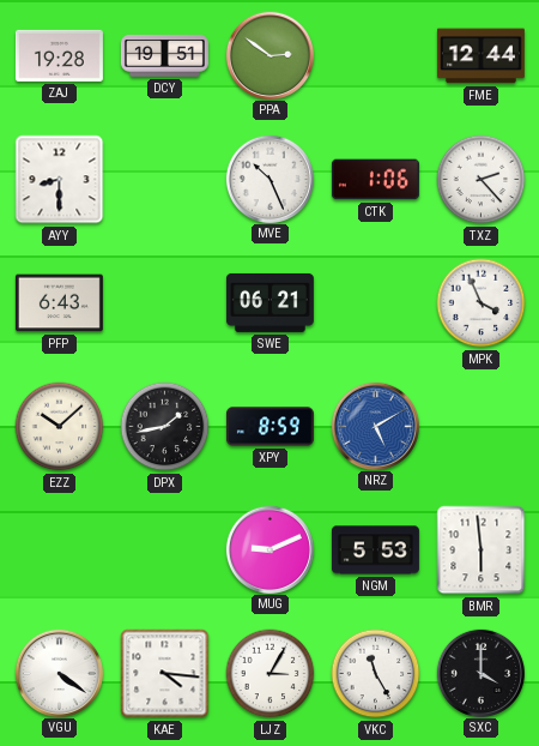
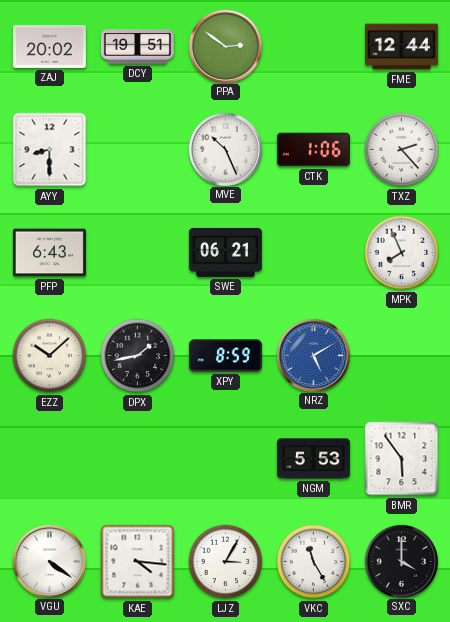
ZAJ: 19:28 -> 20:02 (49, 46)
MPK: 3:56 -> 7:56 (402, 253)
MUG: 9:11 -> none (269, 549)
BMR: 5:59 -> 5:54 (402, 459)
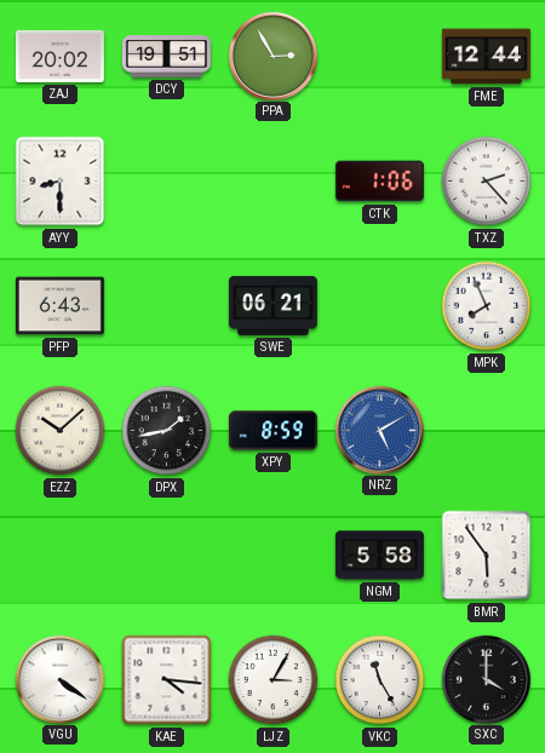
PPA: 2:51 -> 2:55 (272, 56)
MVE: 10:26 -> none (225, 149)
NGM: 5:53 -> 5:58 (379, 556)
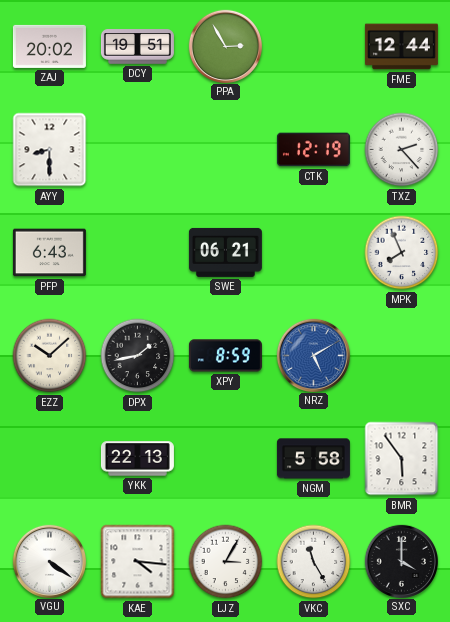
CTK: 1:06 -> 12:19 (313, 150)
YKK: none -> 22:13 (137, 459)
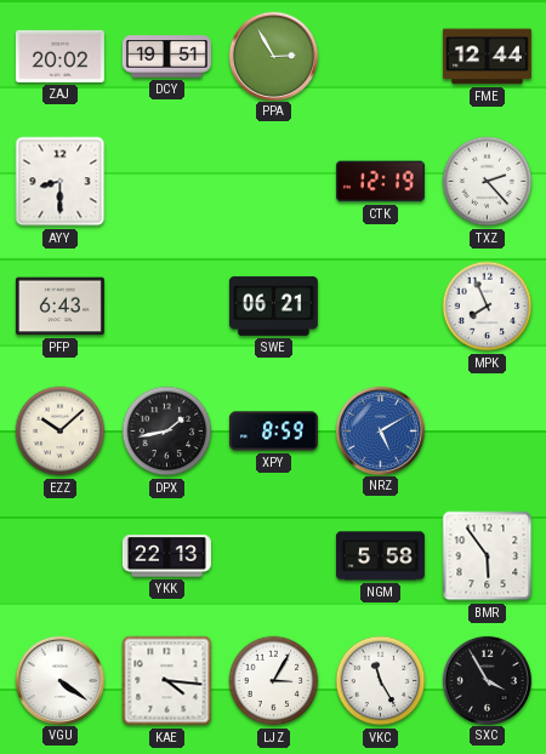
SXC: 4:00 -> 3:55 (487, 680)
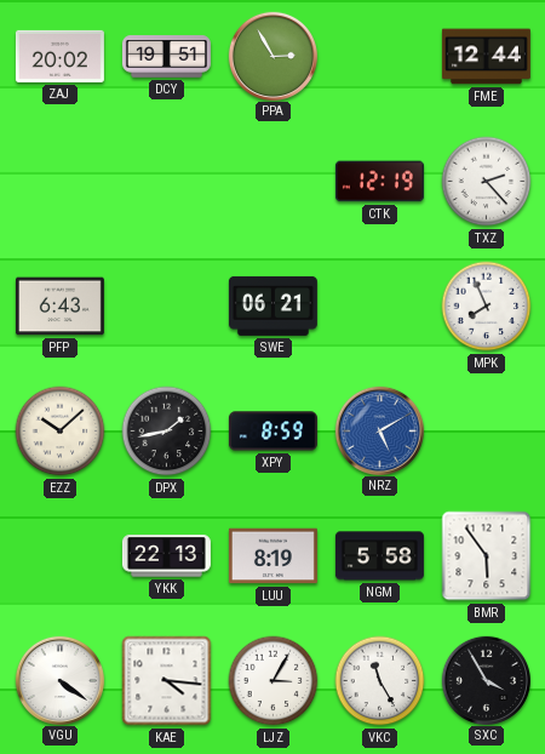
AYY: 8:30 -> none (61, 182)
LUU: none -> 8:19 (272, 556)
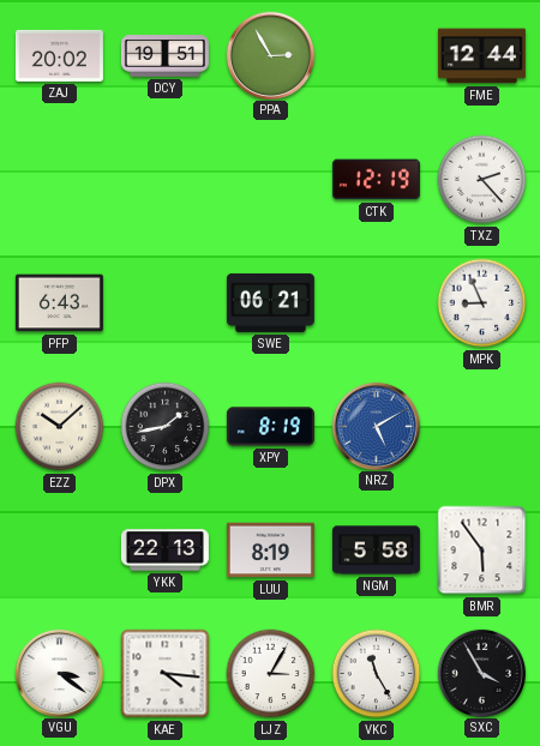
MPK: 7:56 -> 8:56 (482, 303)
XPY: 8:59 -> 8:19 (270, 427)
VGU: 4:21 -> 3:21 (59, 673)
